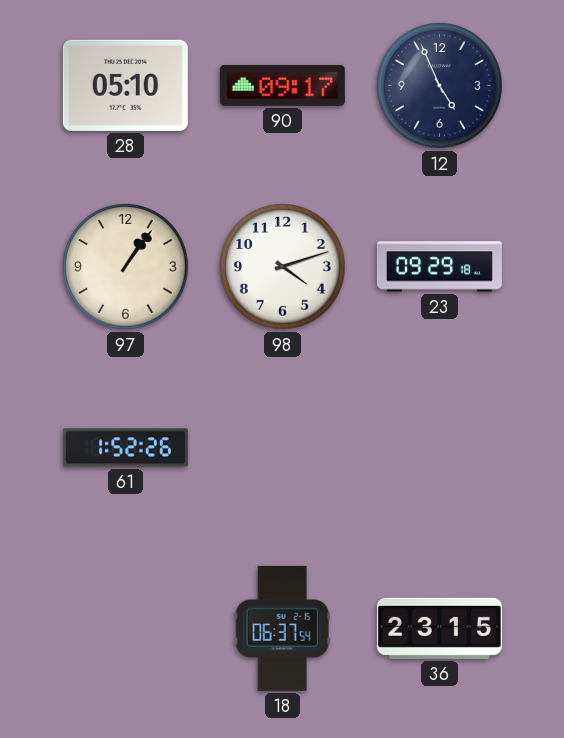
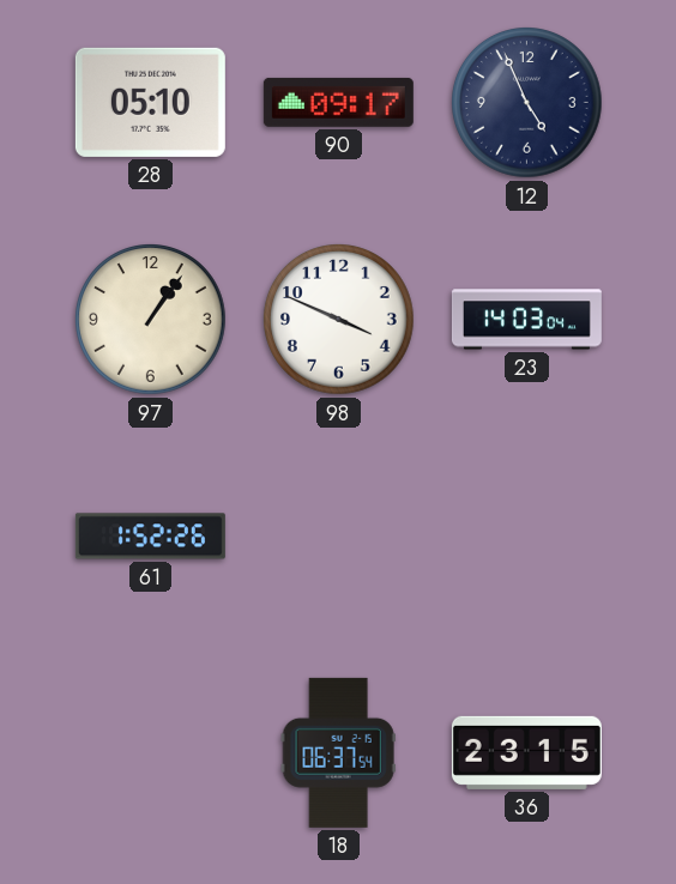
98: 4:12 -> 3:49 (339, 320)
23: 09:29 -> 14:03 (526, 320)
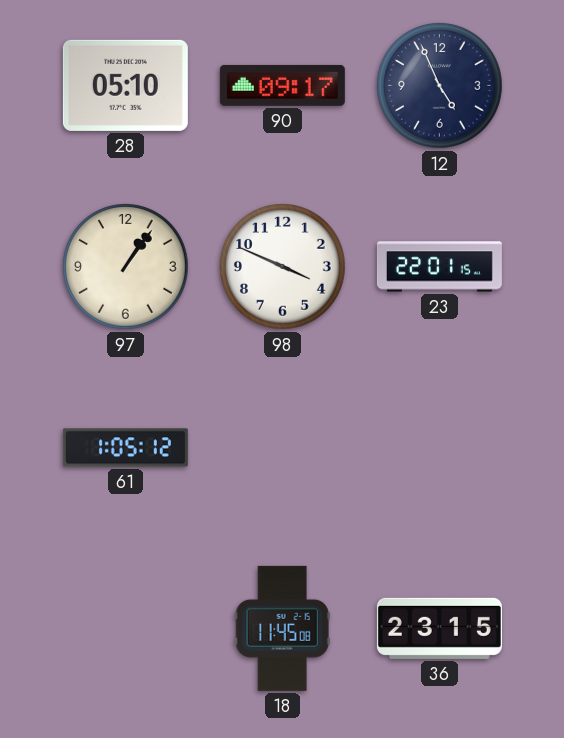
23: 14:03 -> 22:01 (439, 267)
61: 1:52 -> 1:05 (125, 448)
18: 06:37 -> 11:45 (282, 628)
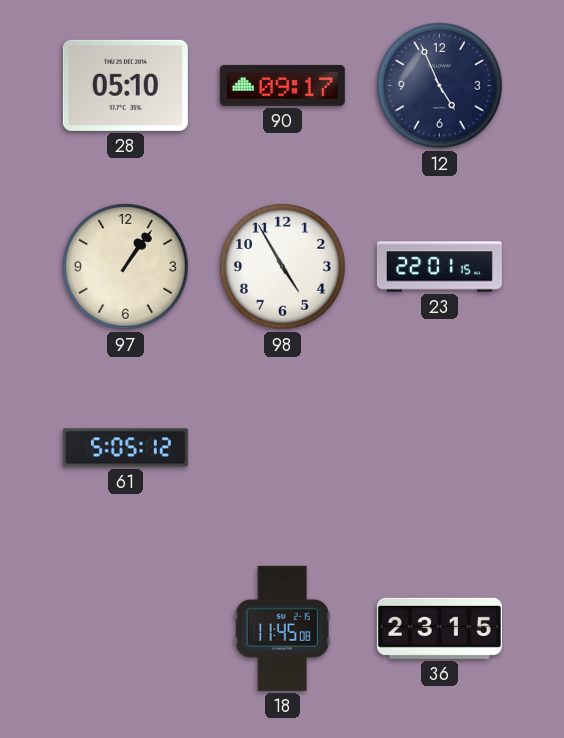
98: 3:49 -> 4:55 (283, 267)
61: 1:05 -> 5:05 (125, 448)
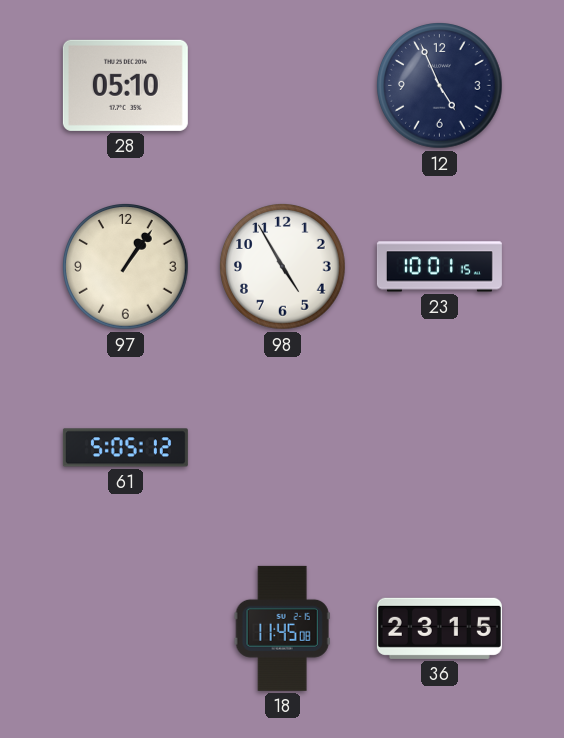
90: 09:17 -> none (282, 85)
23: 22:01 -> 10:01 (439, 267)
